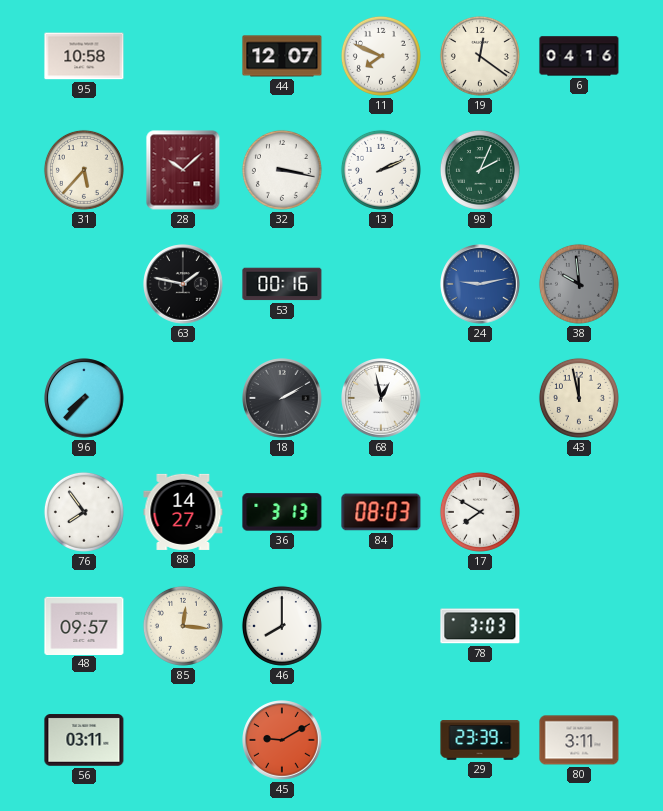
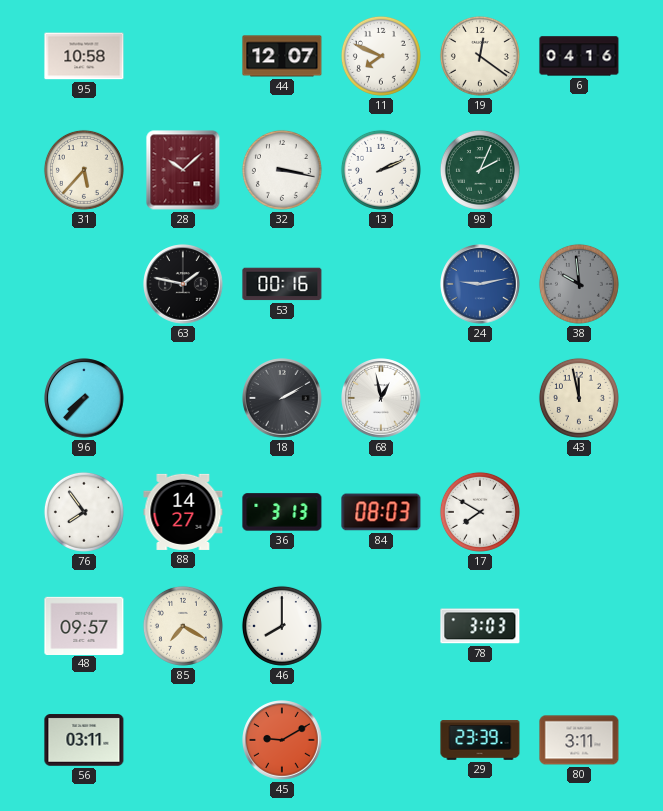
85: 12:16 -> 7:20 (183, 626)
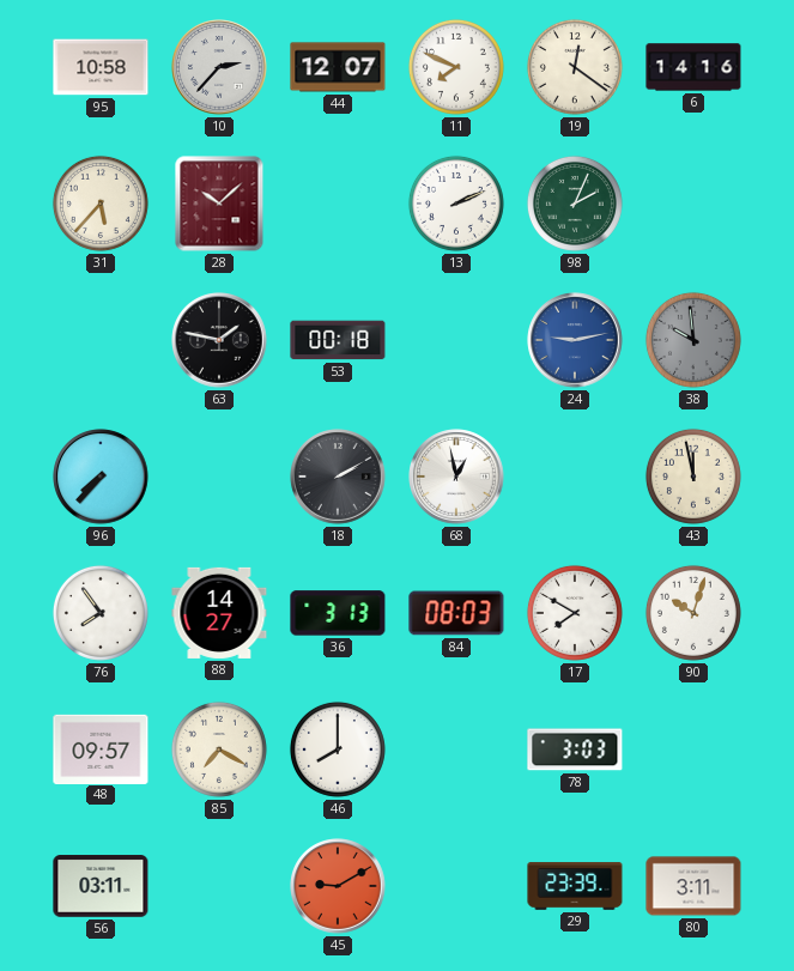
10: none -> 2:37 (219, 67)
6: 04:16 -> 14:16 (693, 67)
32: 3:17 -> none (282, 170)
53: 00:16 -> 00:18 (338, 340)
90: none -> 10:03 (693, 613)
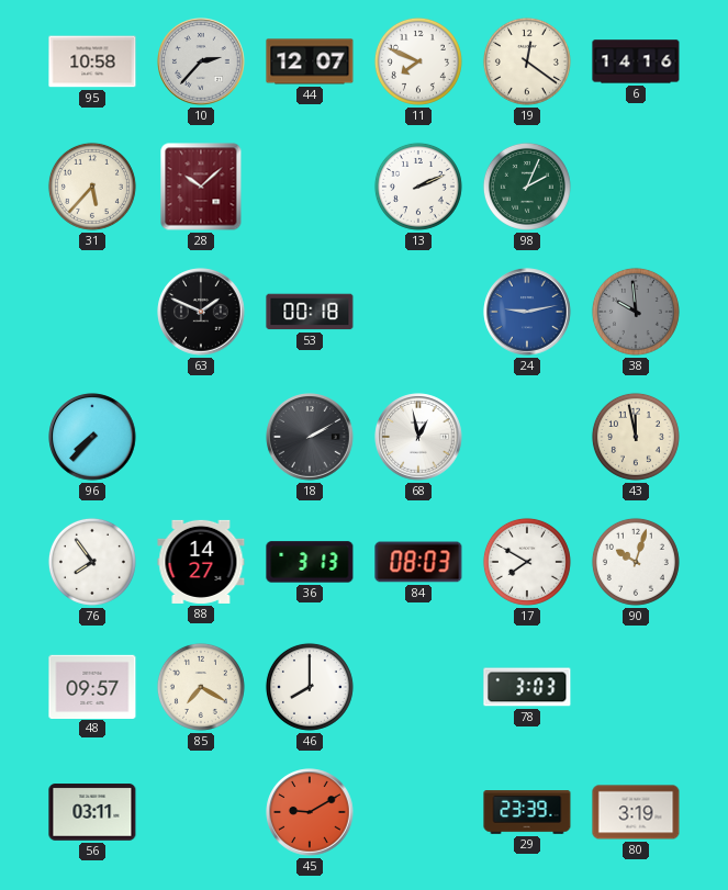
63: 1:47 -> 1:49 (201, 312)
80: 3:11 -> 3:19 (636, 812)
